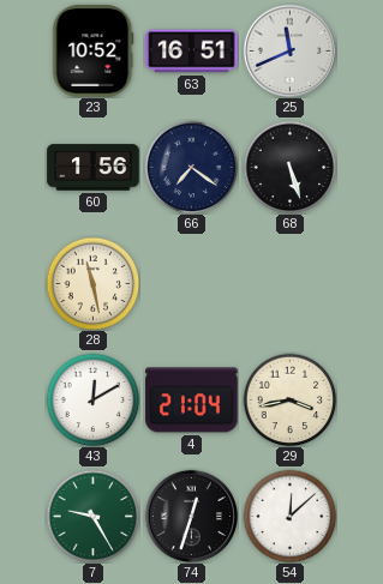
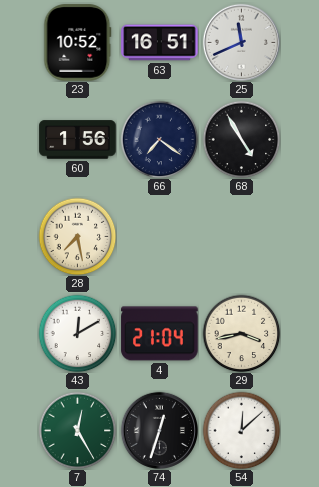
68: 5:27 -> 4:55 (241, 139)
28: 11:28 -> 7:28 (77, 236)
7: 9:25 -> 12:25 (77, 430)
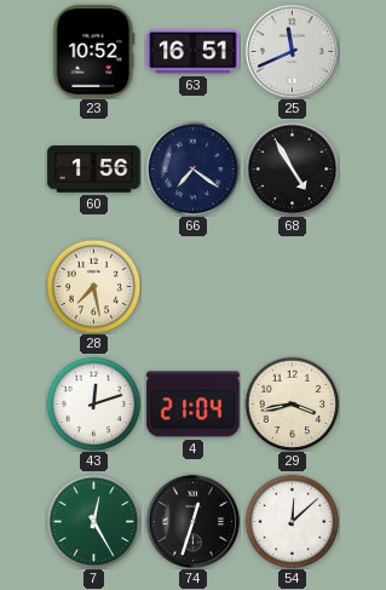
43: 12:10 -> 12:12 (93, 403)
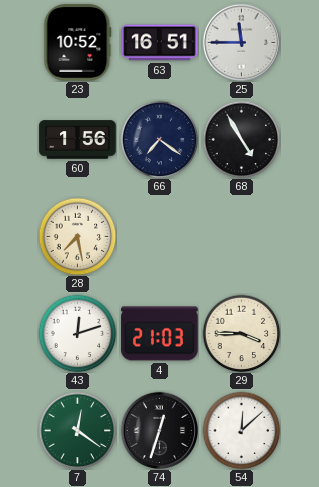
25: 11:41 -> 11:45 (241, 42)
4: 21:04 -> 21:03 (160, 334)
29: 3:43 -> 3:45 (241, 333)
7: 12:25 -> 12:21 (77, 430)
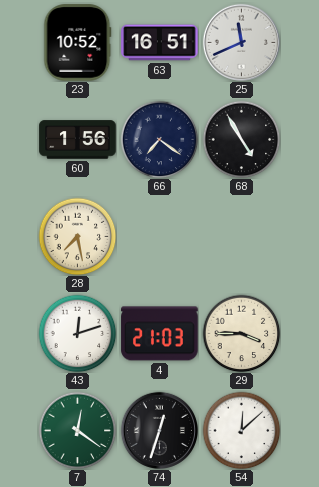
25: 11:45 -> 11:41 (241, 42)
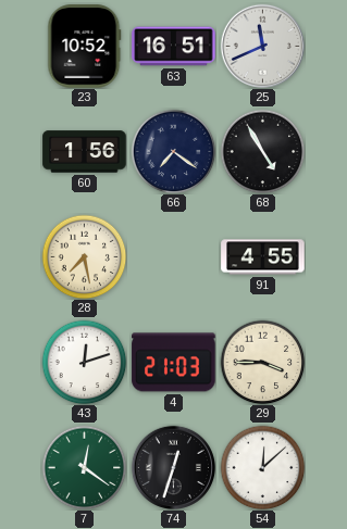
91: none -> 4:55 (263, 257)
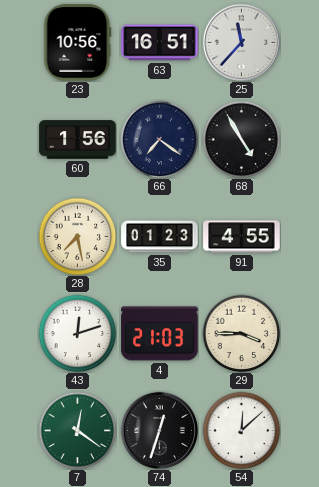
23: 10:52 -> 10:56 (78, 43)
25: 11:41 -> 11:37 (241, 42)
35: none -> 01:23 (160, 237)
